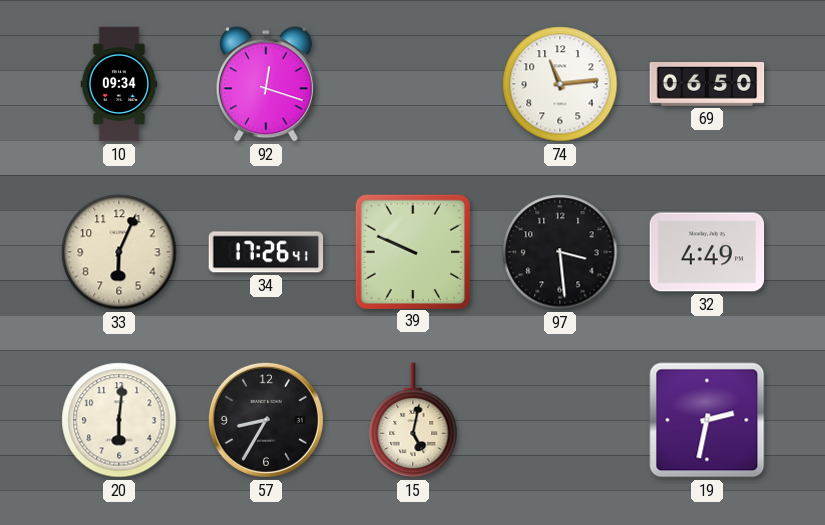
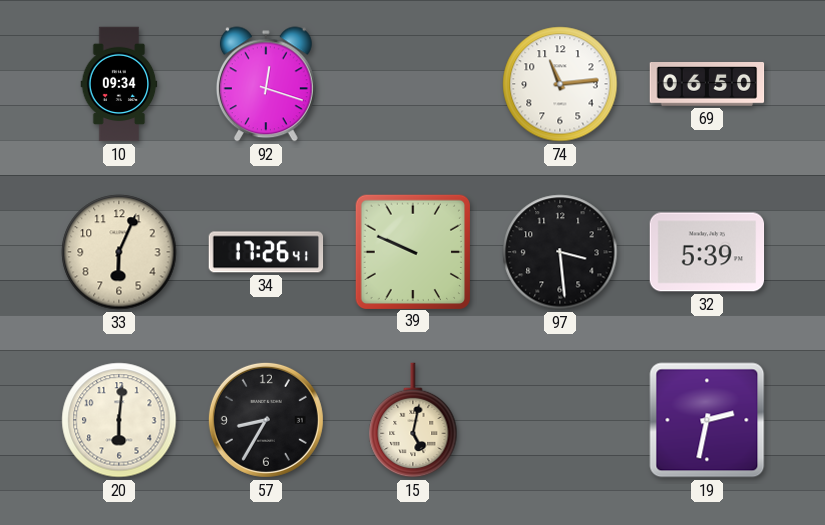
32: 4:49 -> 5:39 (707, 252)
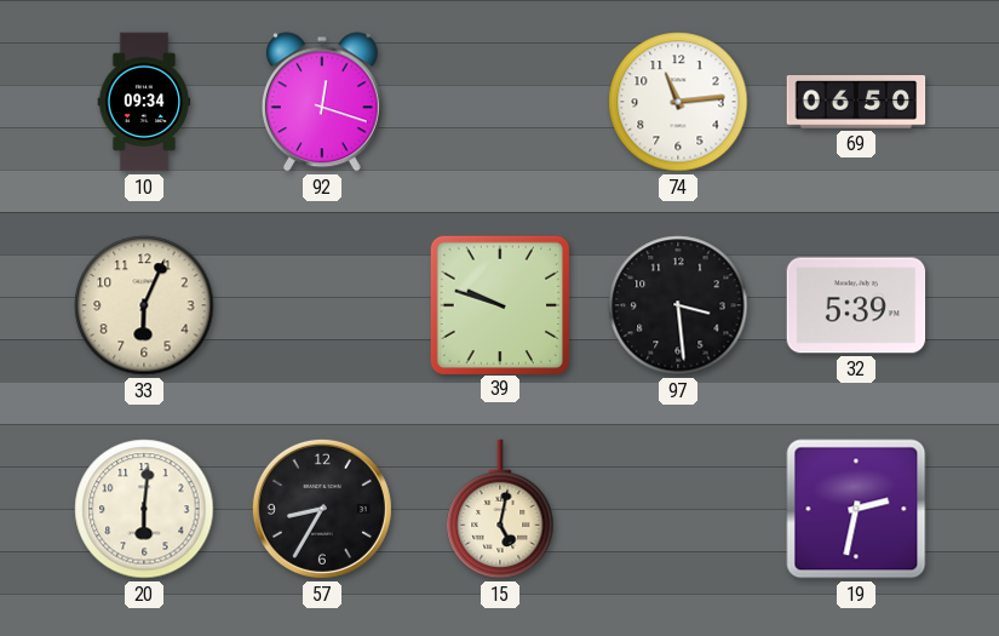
34: 17:26 -> none (266, 252)
39: 9:49 -> 9:48 (500, 304)
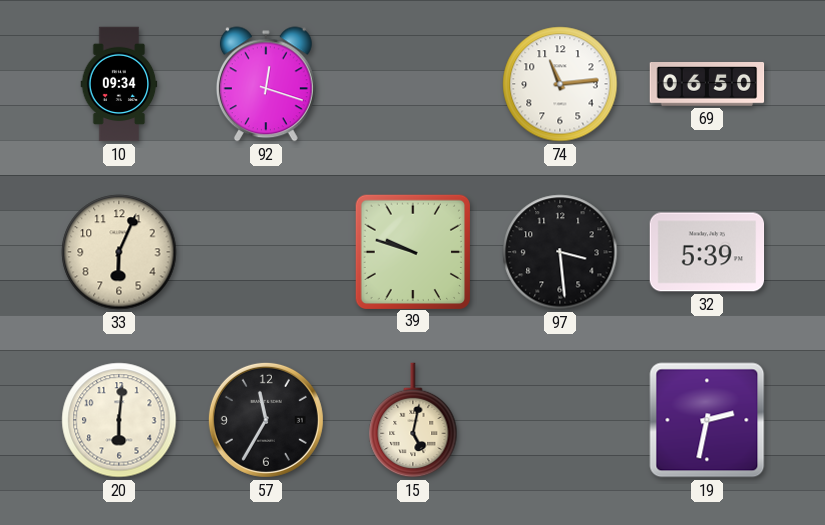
57: 8:35 -> 11:35 (266, 420)
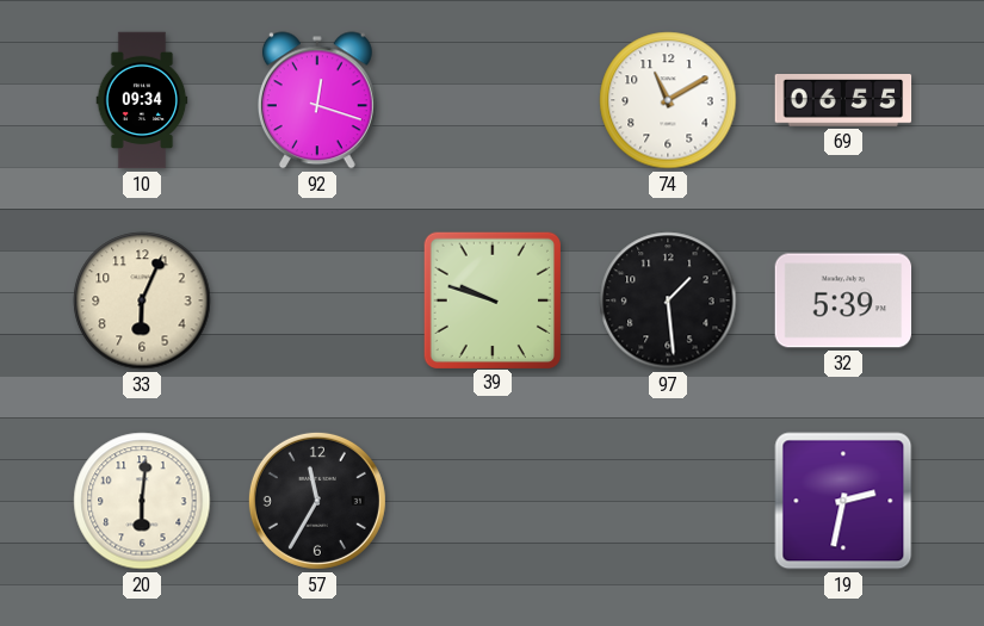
74: 11:14 -> 11:10 (668, 100)
69: 06:50 -> 06:55 (843, 101)
97: 3:29 -> 1:29 (668, 300)
15: 5:02 -> none (413, 420)
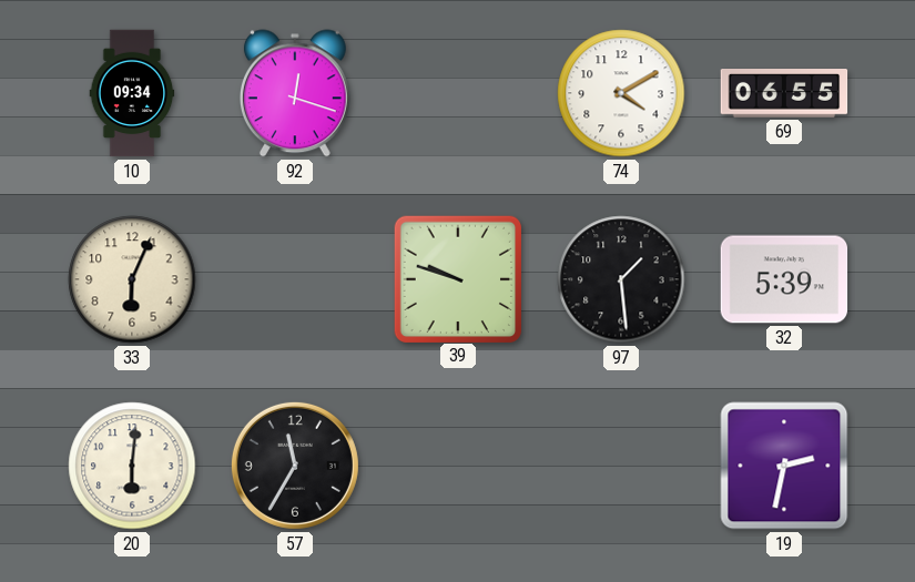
74: 11:10 -> 4:10 (621, 93)
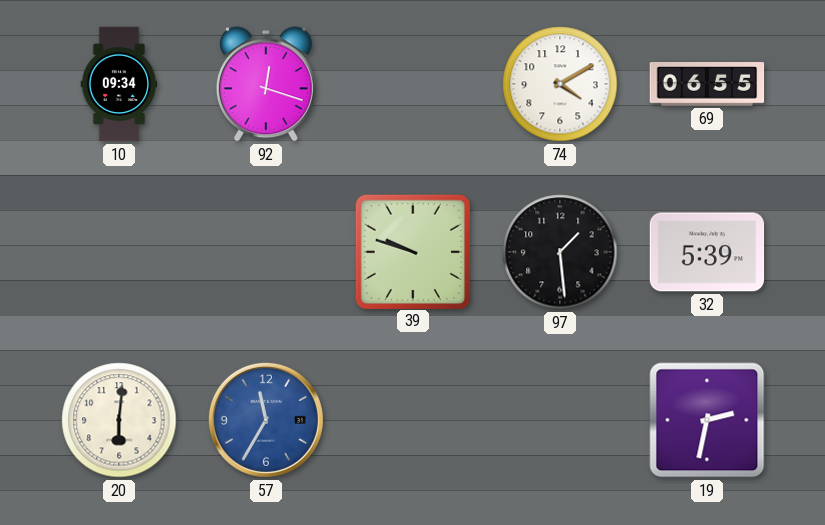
33: 6:04 -> none (132, 279)
57 dial: black -> blue (266, 420)
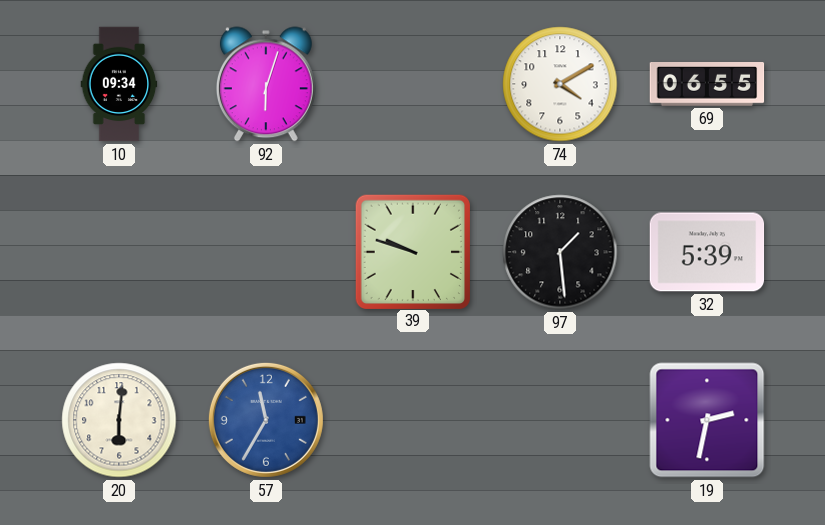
92: 12:18 -> 6:03 (266, 84)
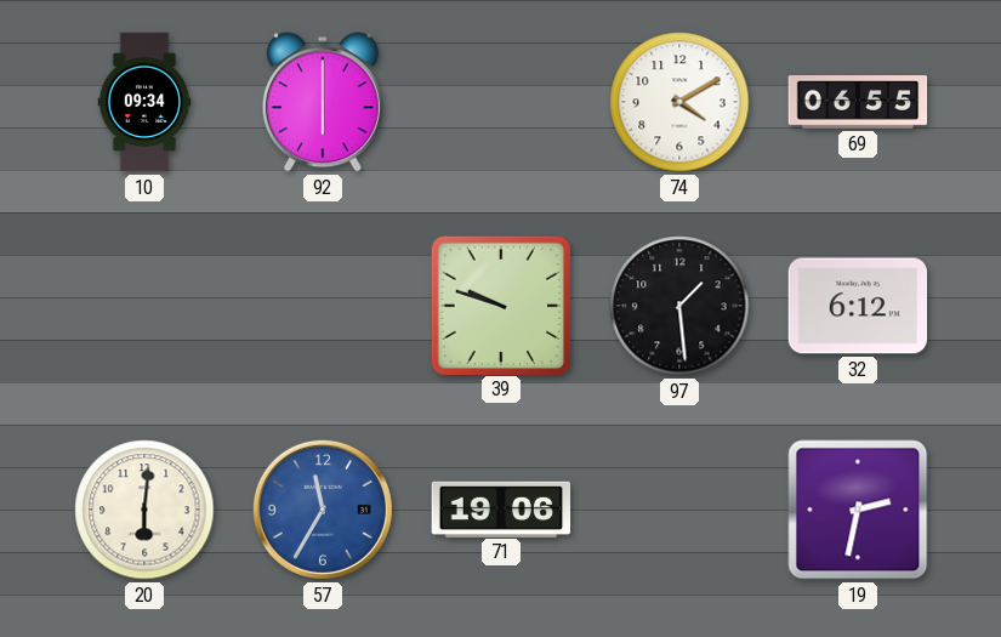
92: 6:03 -> 6:00 (323, 102)
32: 5:39 -> 6:12 (858, 306)
71: none -> 19:06 (501, 508)
